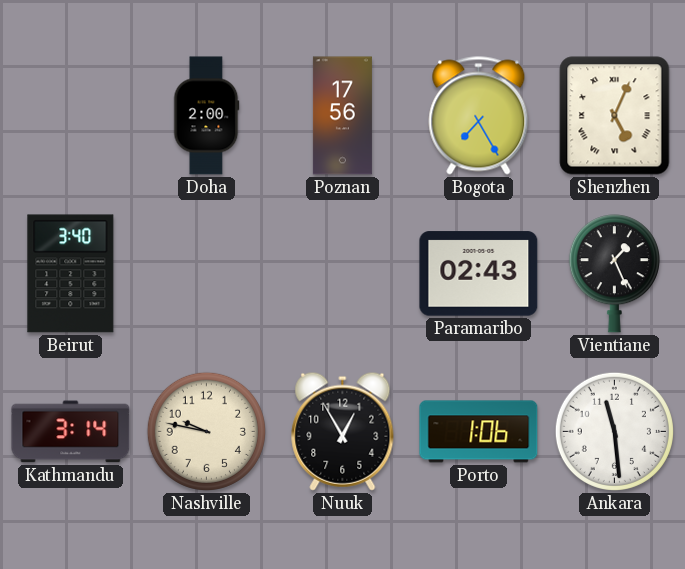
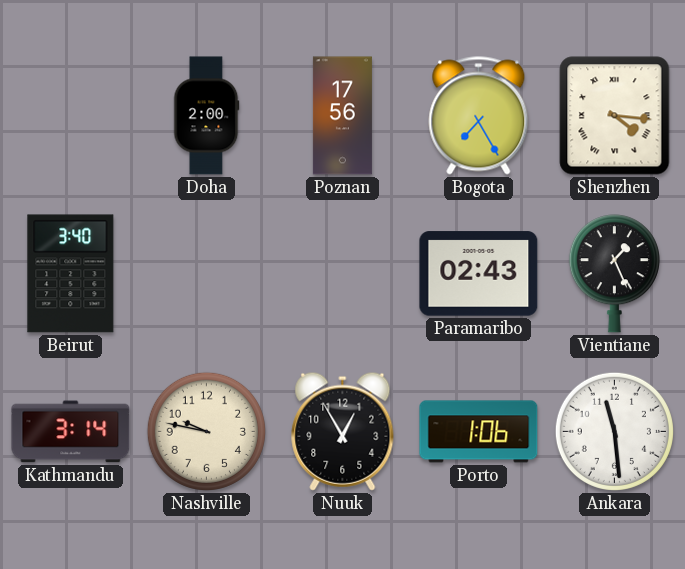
Shenzhen: 5:04 -> 4:16 (615, 116)
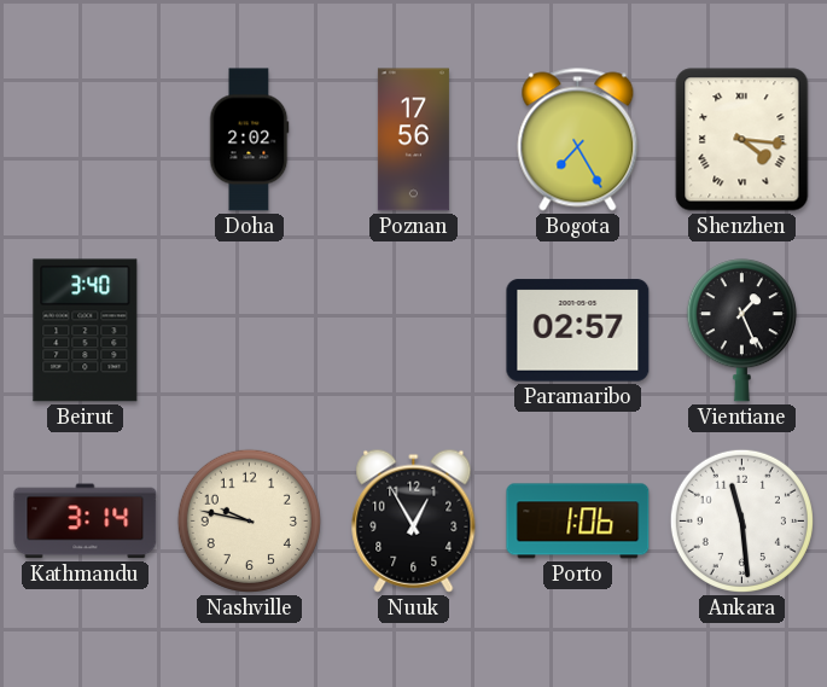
Doha: 2:00 -> 2:02 (250, 140)
Paramaribo: 02:43 -> 02:57 (578, 331)
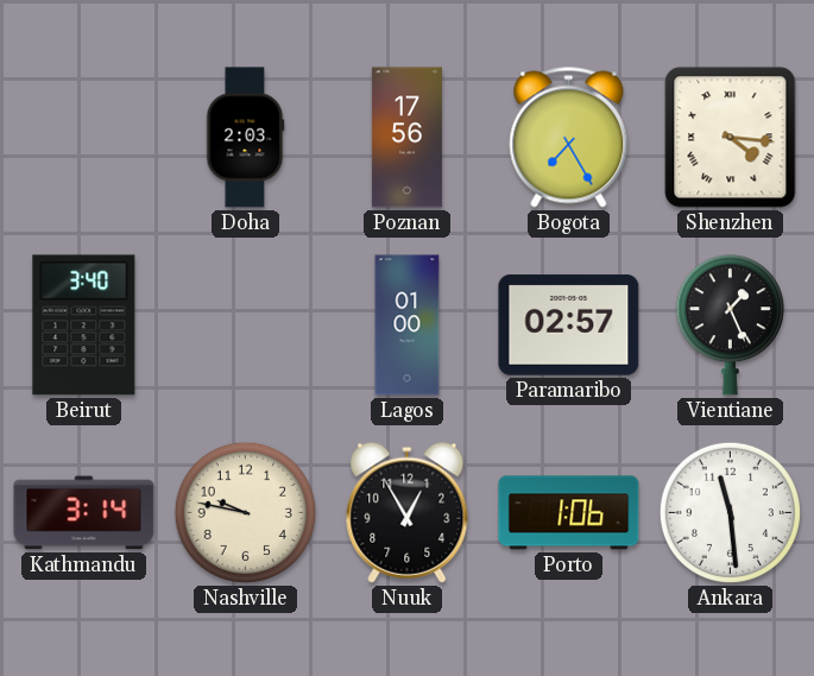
Doha: 2:02 -> 2:03 (246, 138)
Lagos: none -> 01:00 (408, 326)
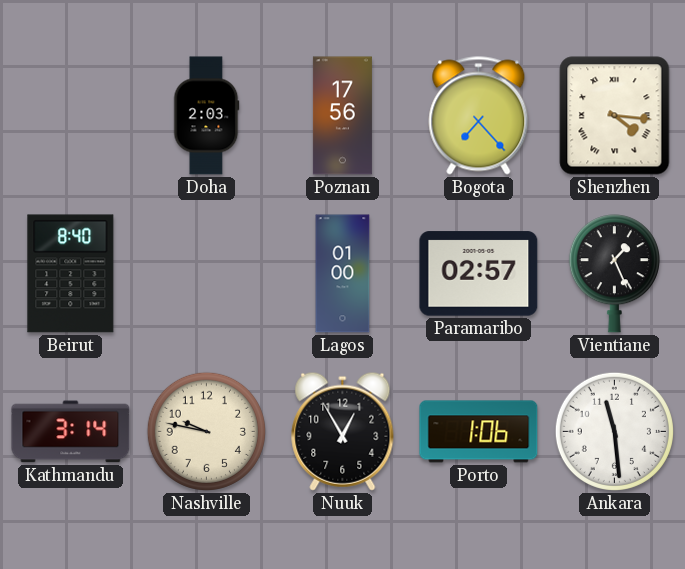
Bogota: 7:25 -> 7:23 (479, 116)
Beirut: 3:40 -> 8:40 (71, 274)
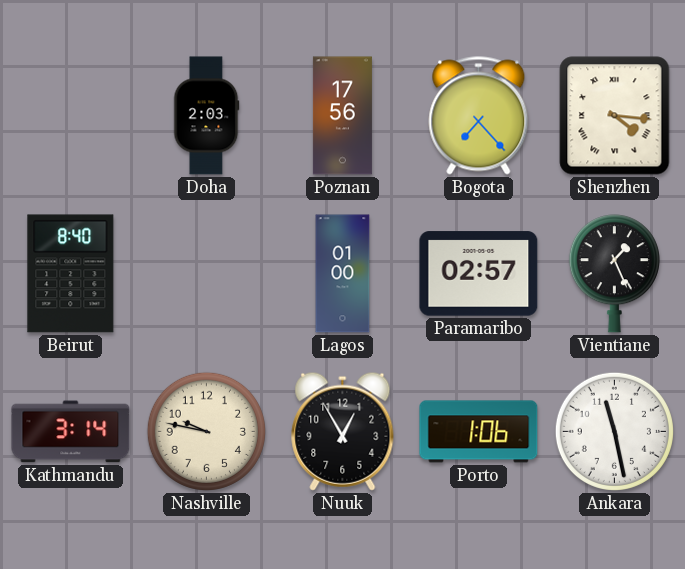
Ankara: 11:29 -> 11:28 (614, 431)
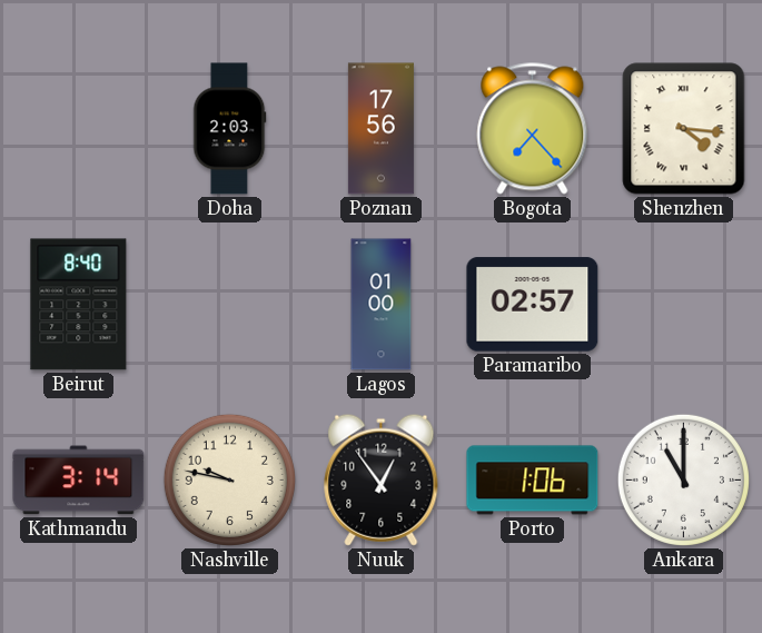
Vientiane: 1:26 -> none (614, 274)
Nuuk: 12:55 -> 12:54 (382, 479)
Ankara: 11:28 -> 11:00 (683, 479)
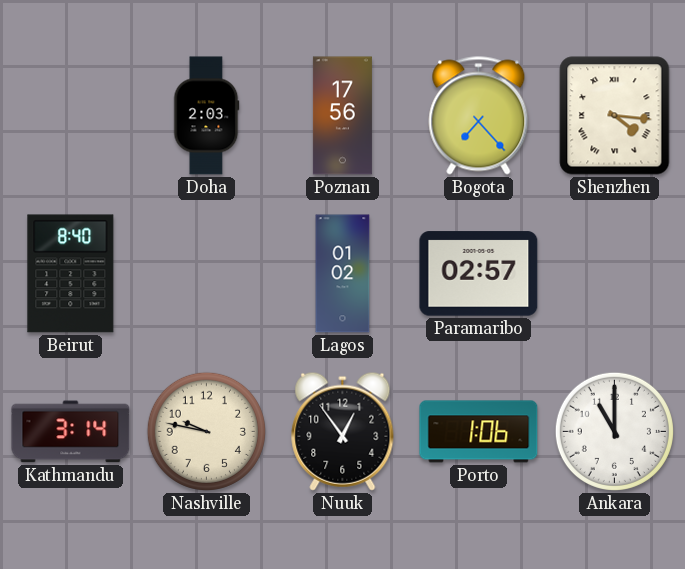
Lagos: 01:00 -> 01:02 (343, 274)
